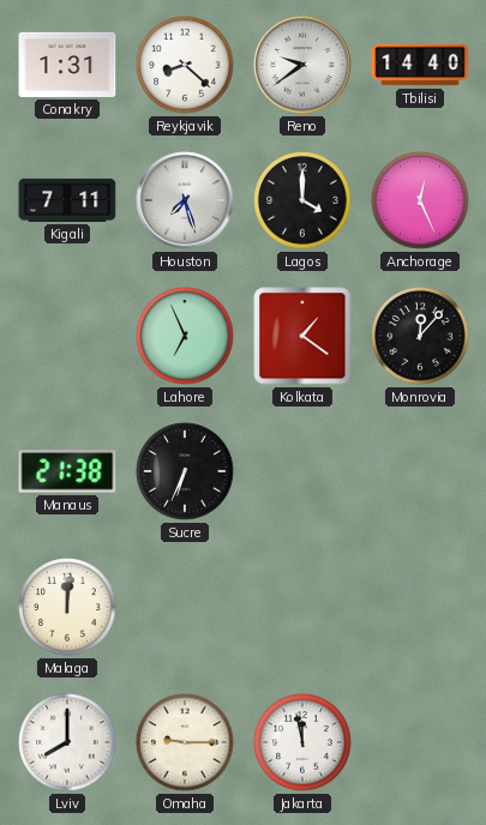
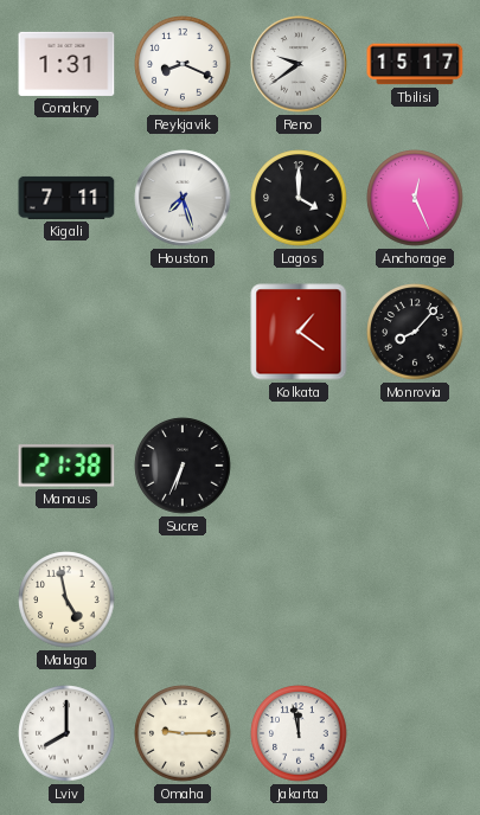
Reykjavik: 8:22 -> 8:19 (183, 64)
Tbilisi: 14:40 -> 15:17 (415, 64)
Lahore: 6:56 -> none (185, 336)
Monrovia: 12:07 -> 8:07 (415, 332)
Malaga: 12:01 -> 4:58 (66, 599)
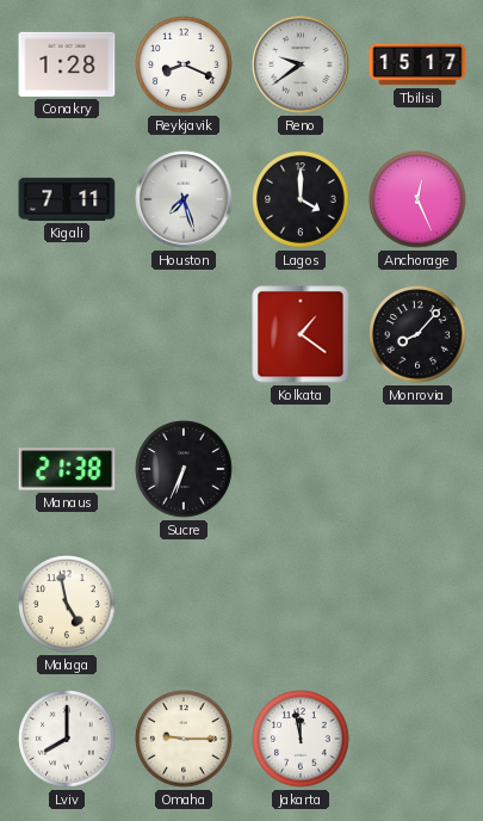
Conakry: 1:31 -> 1:28 (67, 64)
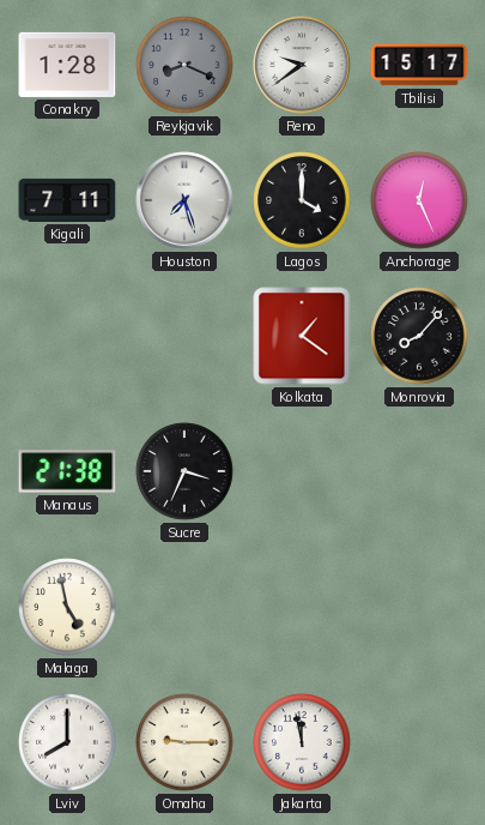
Reykjavik dial: white -> grey (184, 65)
Sucre: 6:34 -> 3:34 (184, 471)
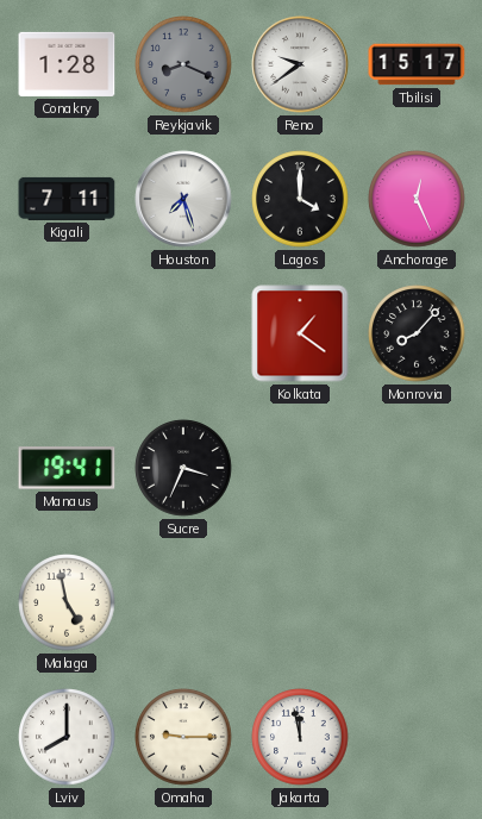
Manaus: 21:38 -> 19:41 (67, 468)
